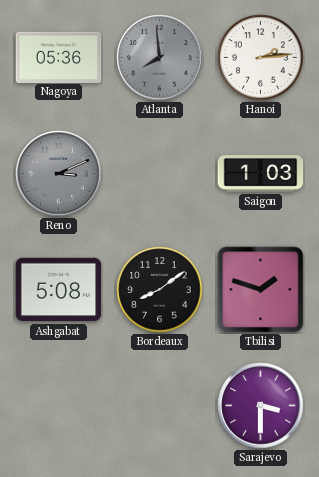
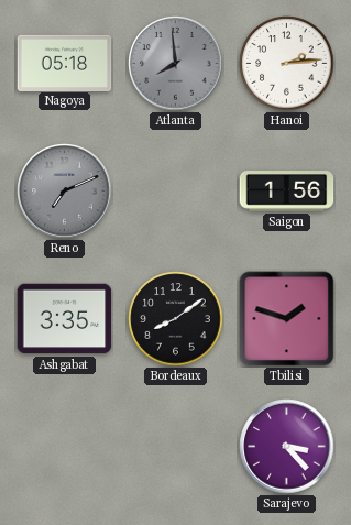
Nagoya: 05:36 -> 05:18 (65, 63)
Reno: 3:11 -> 7:11 (65, 192)
Saigon: 1:03 -> 1:56 (287, 192)
Ashgabat: 5:08 -> 3:35 (65, 319)
Sarajevo: 3:30 -> 3:23 (287, 447)
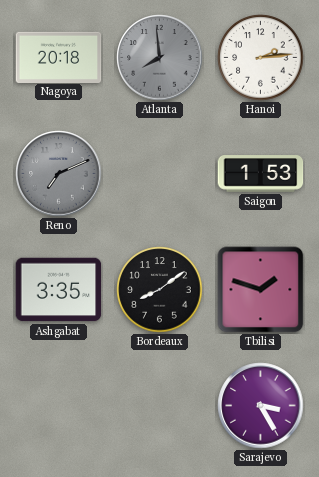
Nagoya: 05:18 -> 20:18 (59, 57)
Saigon: 1:56 -> 1:53 (261, 174)
Sarajevo: 3:23 -> 3:25 (261, 406)
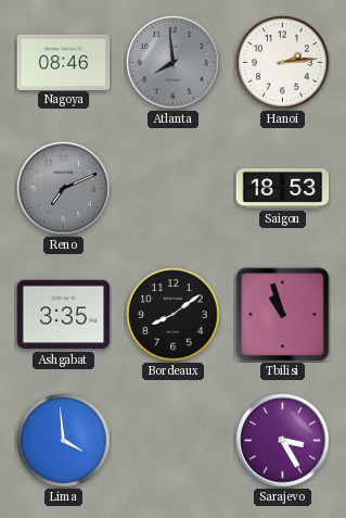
Nagoya: 20:18 -> 08:46 (64, 62)
Saigon: 1:53 -> 18:53 (283, 189)
Tbilisi: 1:48 -> 10:57 (283, 315)
Lima: none -> 3:59 (64, 441)
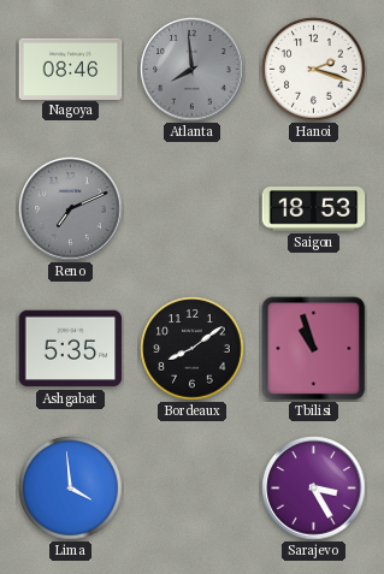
Hanoi: 2:14 -> 2:18 (314, 70)
Ashgabat: 3:35 -> 5:35 (71, 349)
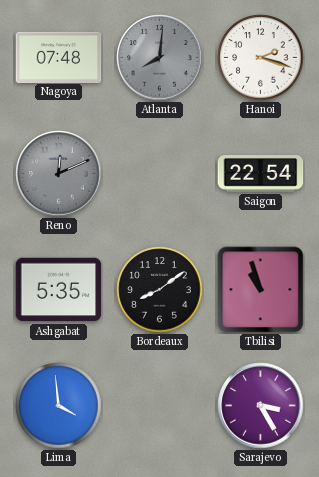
Nagoya: 08:46 -> 07:48 (59, 57)
Atlanta: 7:59 -> 8:01 (160, 58)
Reno: 7:11 -> 12:11 (59, 174)
Saigon: 18:53 -> 22:54 (261, 174)
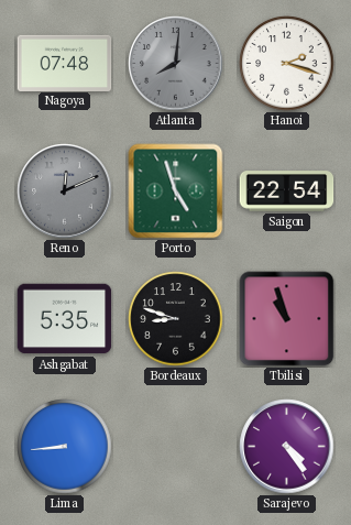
Porto: none -> 4:57 (176, 192)
Bordeaux: 8:09 -> 8:48 (176, 319)
Lima: 3:59 -> 8:44 (65, 447)
Sarajevo: 3:25 -> 4:24 (287, 447)
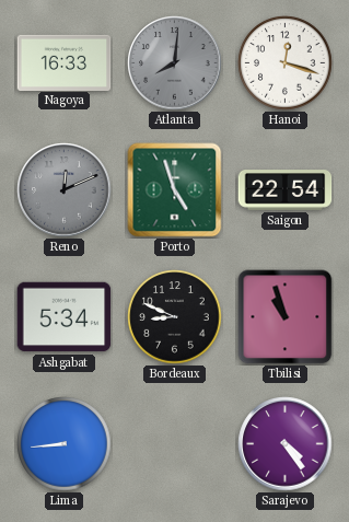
Nagoya: 07:48 -> 16:33 (65, 62)
Hanoi: 2:18 -> 12:18 (286, 63)
Ashgabat: 5:35 -> 5:34 (65, 317)
Bordeaux: 8:48 -> 8:49 (175, 317)
